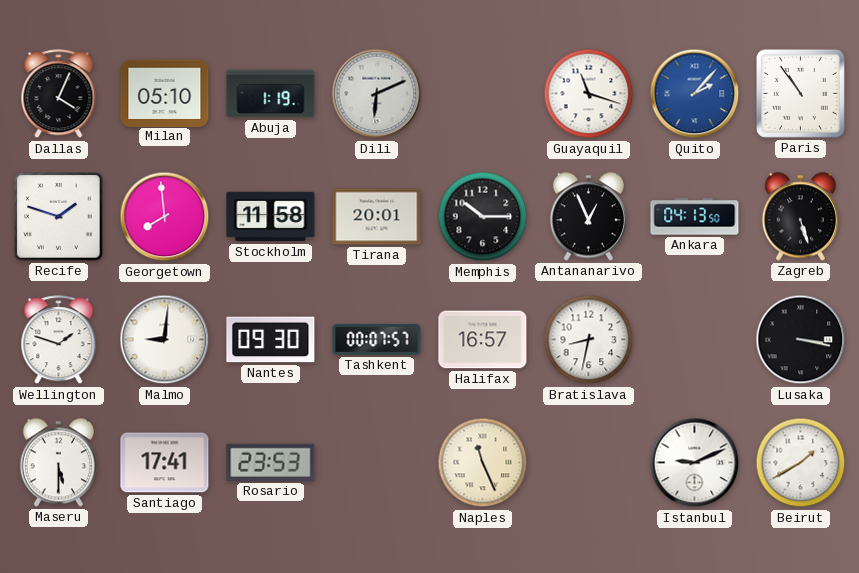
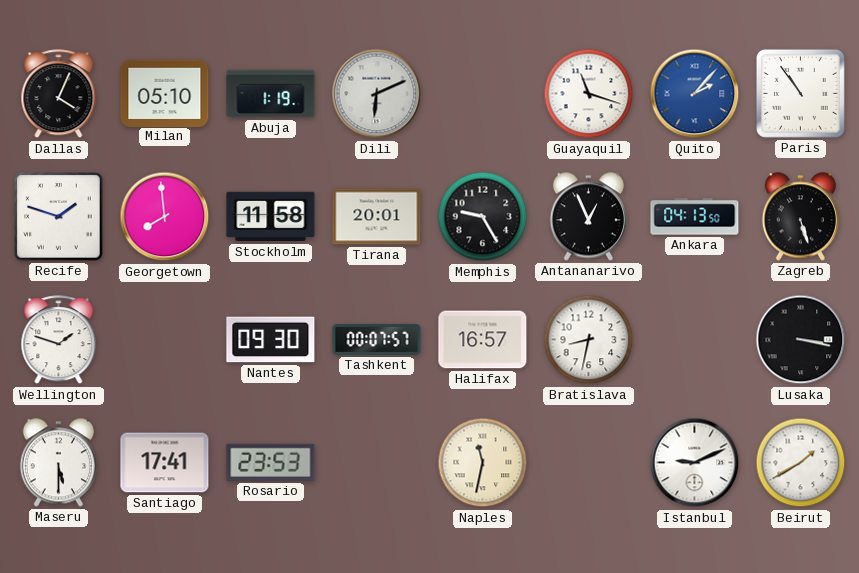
Memphis: 10:15 -> 9:25 (483, 217)
Malmo: 9:01 -> none (165, 340)
Naples: 11:26 -> 11:32 (483, 463)
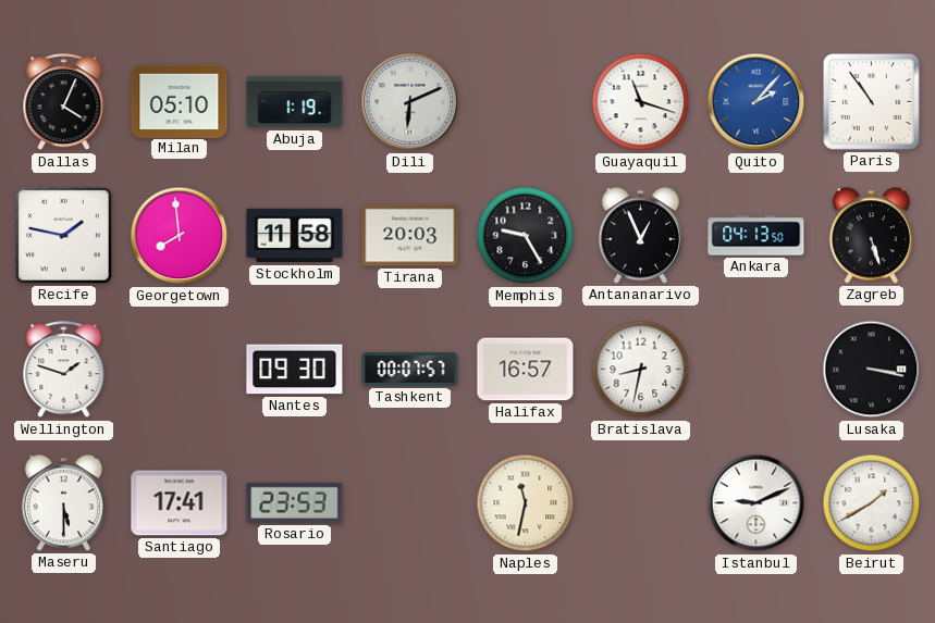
Recife: 1:48 -> 1:47 (64, 236)
Tirana: 20:01 -> 20:03 (410, 236)
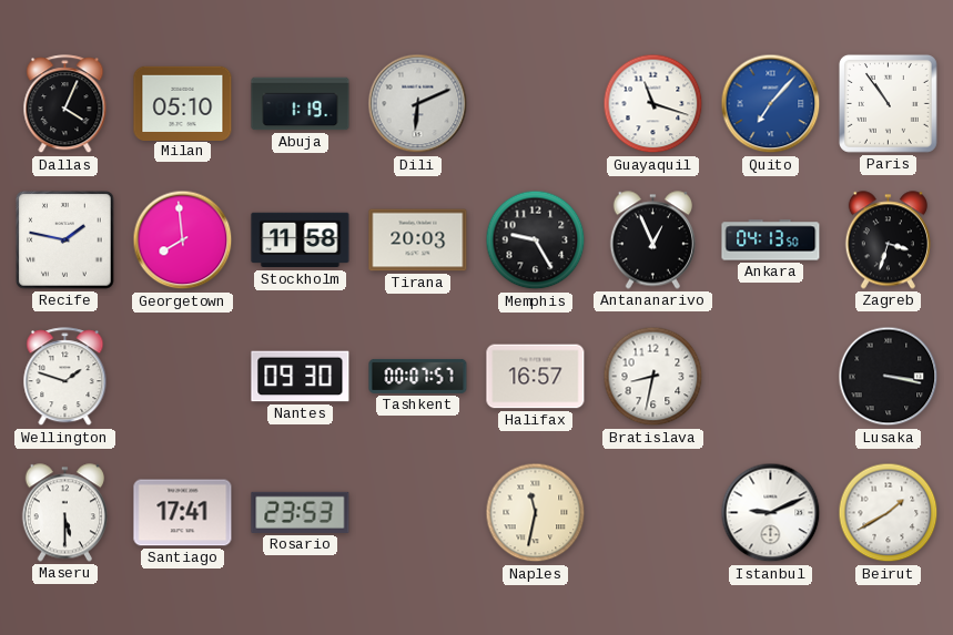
Quito: 2:07 -> 7:07 (771, 104)
Zagreb: 5:27 -> 3:33 (888, 240)
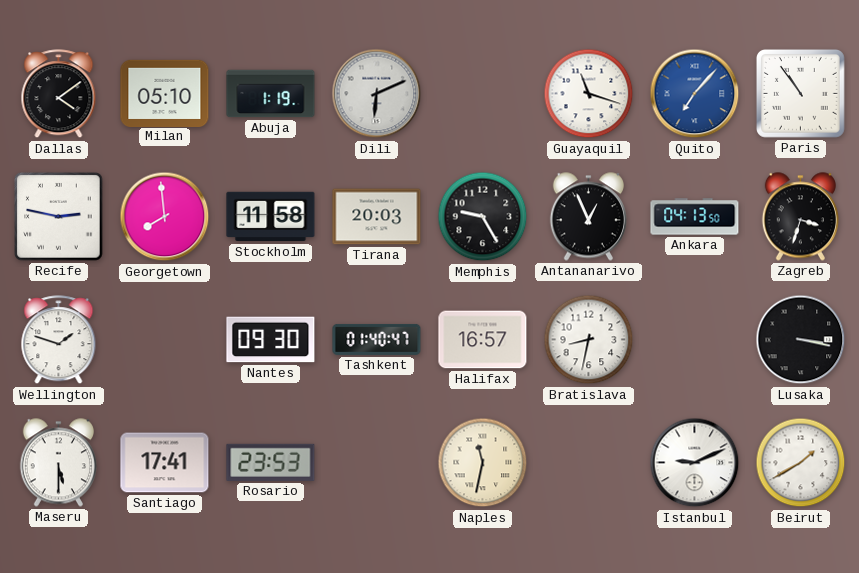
Dallas: 4:04 -> 4:09 (59, 94)
Recife: 1:47 -> 2:47 (59, 217)
Tashkent: 00:07 -> 01:40 (377, 339)
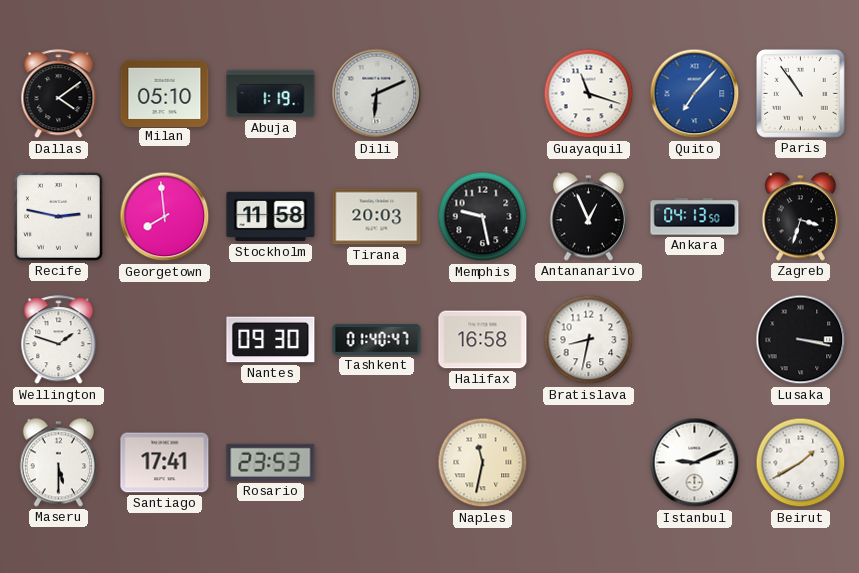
Memphis: 9:25 -> 9:28 (483, 217)
Halifax: 16:57 -> 16:58 (483, 340)
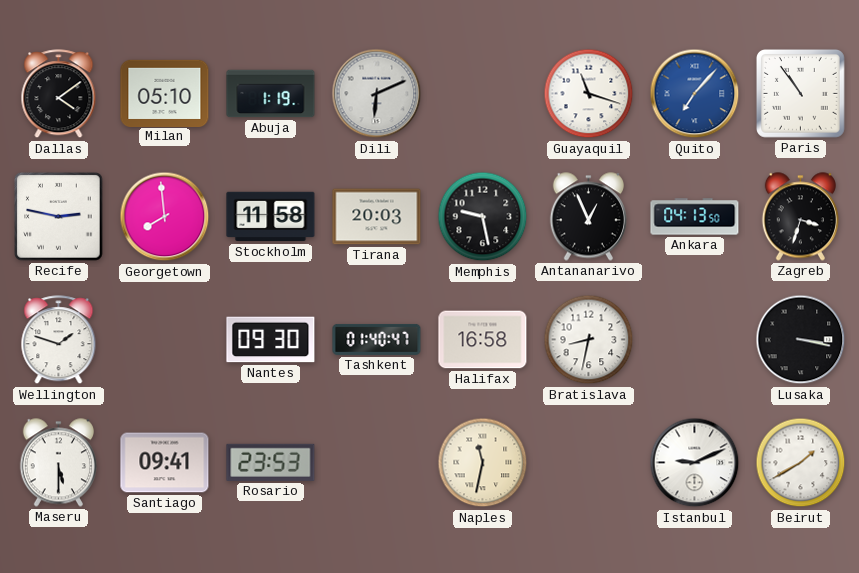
Santiago: 17:41 -> 09:41 (165, 463)
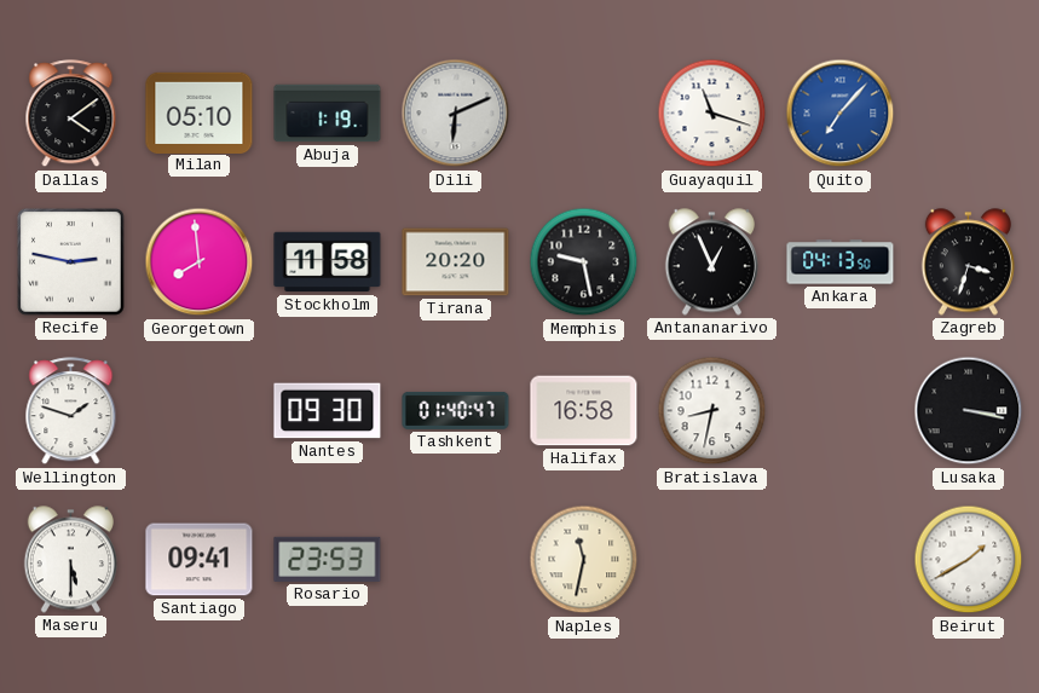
Paris: 10:54 -> none (800, 93)
Tirana: 20:03 -> 20:20 (456, 262)
Istanbul: 9:11 -> none (695, 463)
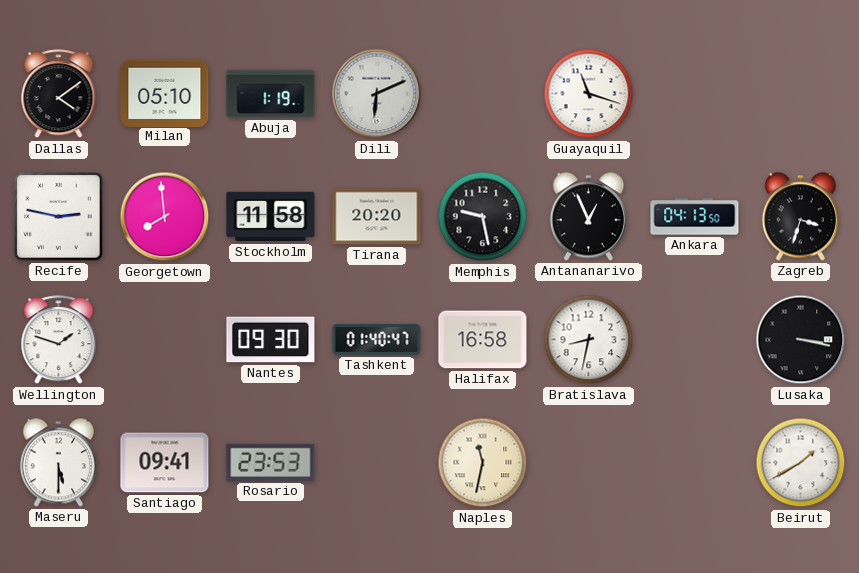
Quito: 7:07 -> none (841, 114)
